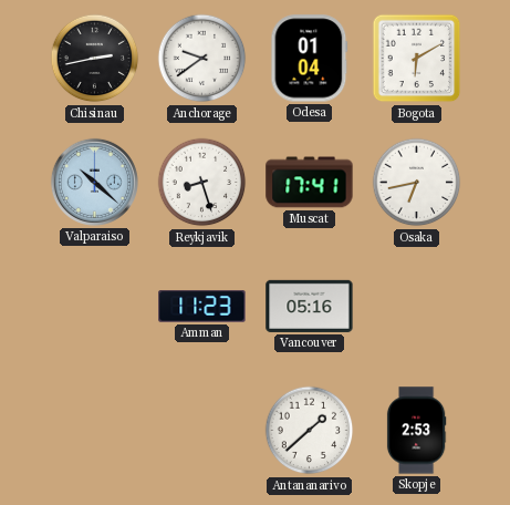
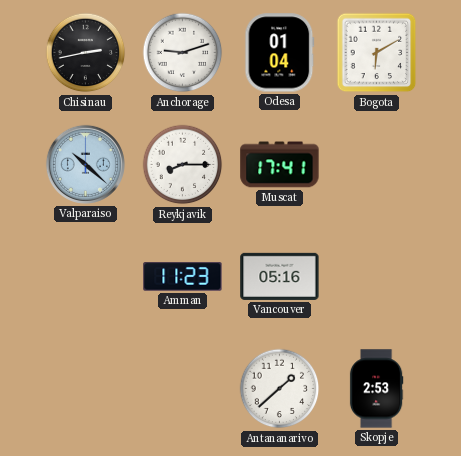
Anchorage: 9:39 -> 9:12 (183, 53)
Reykjavik: 8:27 -> 8:15 (183, 165)
Osaka: 6:43 -> none (417, 183)
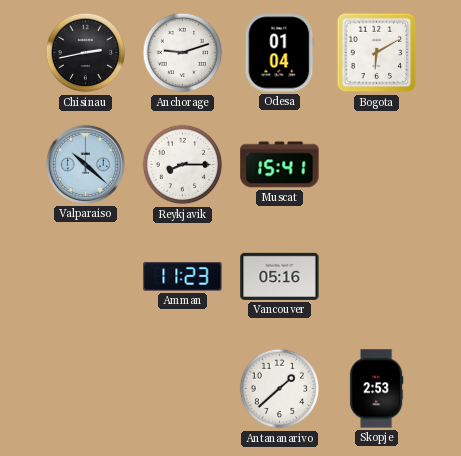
Muscat: 17:41 -> 15:41 (280, 165)
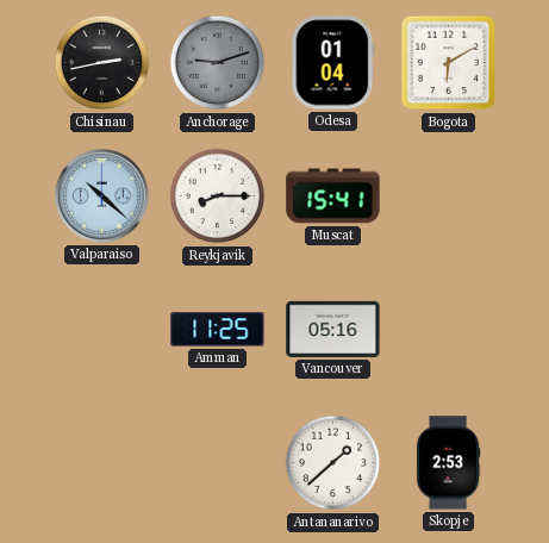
Anchorage dial: white -> grey (218, 63)
Amman: 11:23 -> 11:25 (218, 330)
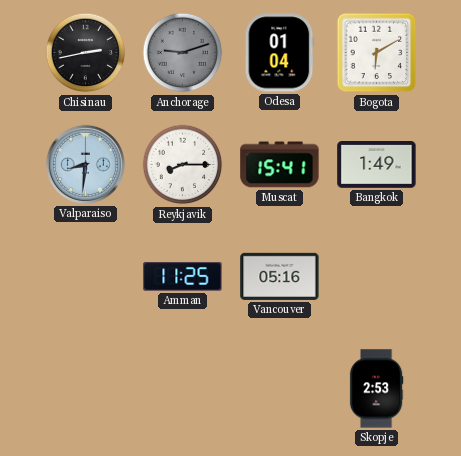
Valparaiso: 10:22 -> 8:31 (85, 164)
Bangkok: none -> 1:49 (377, 165)
Antananarivo: 1:38 -> none (333, 463)
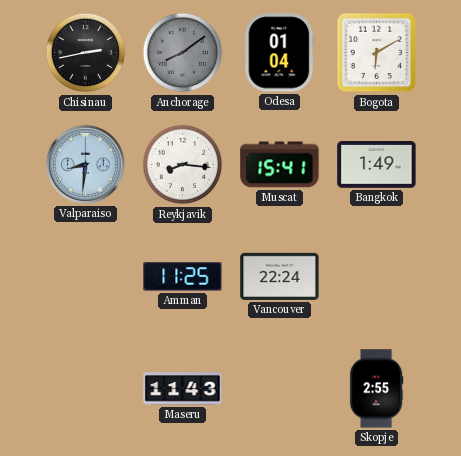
Anchorage: 9:12 -> 8:09 (183, 53)
Reykjavik: 8:15 -> 8:16 (183, 165)
Vancouver: 05:16 -> 22:24 (280, 276)
Maseru: none -> 11:43 (183, 389)
Skopje: 2:53 -> 2:55 (376, 389)
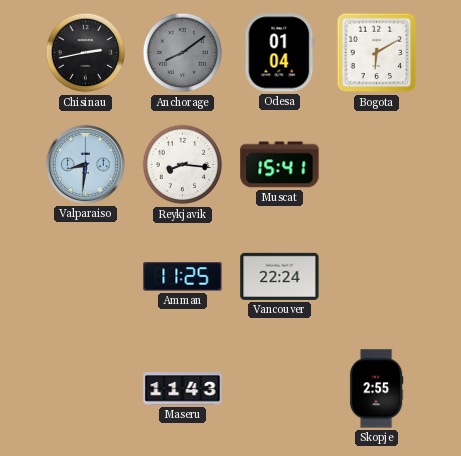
Bangkok: 1:49 -> none (377, 165)
